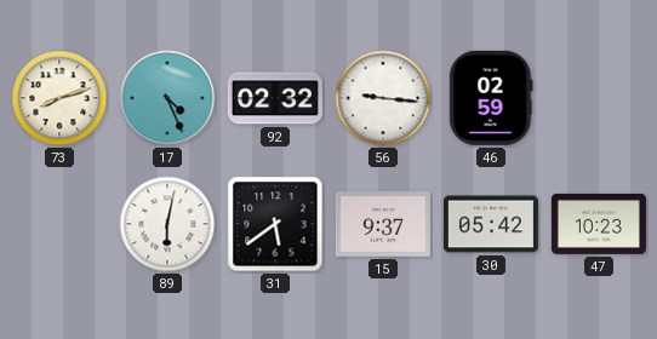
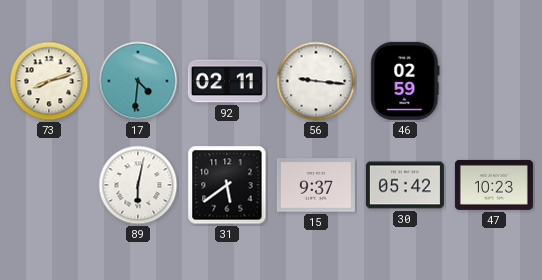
17: 4:26 -> 4:31 (138, 81)
92: 02:32 -> 02:11 (227, 81)
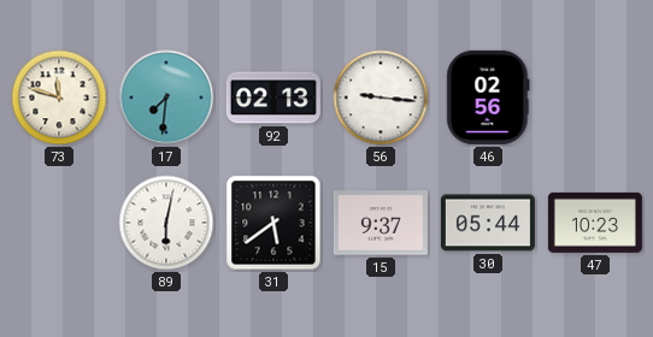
73: 8:12 -> 11:48 (59, 97)
17: 4:31 -> 7:31 (166, 97)
92: 02:11 -> 02:13 (273, 97)
46: 02:59 -> 02:56 (488, 97)
30: 05:42 -> 05:44 (488, 223)
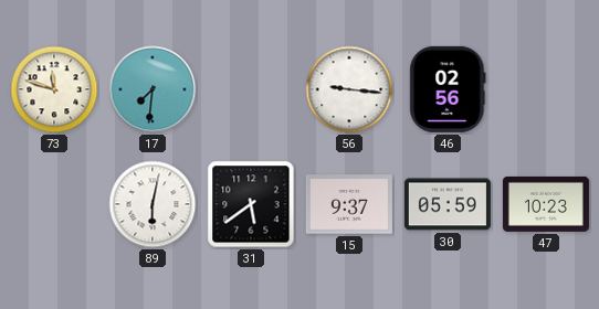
92: 02:13 -> none (273, 97)
30: 05:44 -> 05:59 (448, 204)
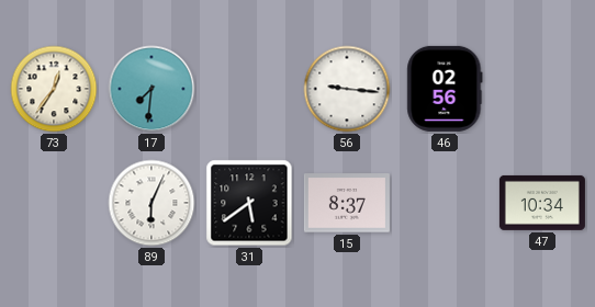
73: 11:48 -> 12:36 (54, 89)
89: 6:02 -> 6:04 (151, 203)
15: 9:37 -> 8:37 (347, 203)
30: 05:59 -> none (448, 204)
47: 10:23 -> 10:34 (542, 203)
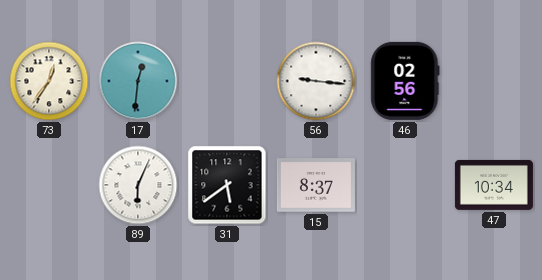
17: 7:31 -> 12:31 (138, 81)
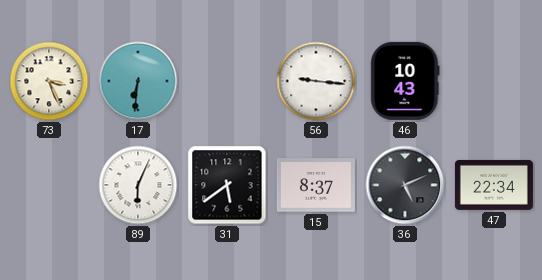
73: 12:36 -> 3:26 (49, 81)
17: 12:31 -> 6:31 (138, 81)
46: 02:56 -> 10:43 (405, 81)
36: none -> 5:11 (405, 185)
47: 10:34 -> 22:34 (494, 185)
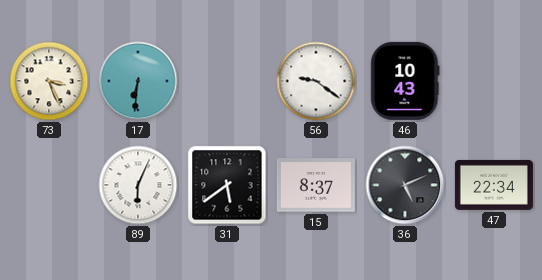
56: 9:16 -> 9:21 (316, 81)
